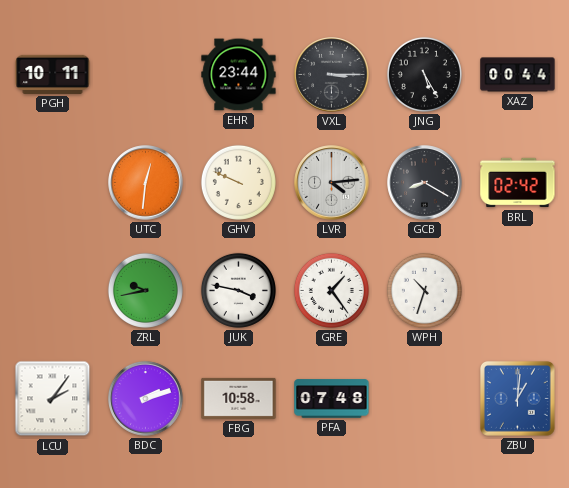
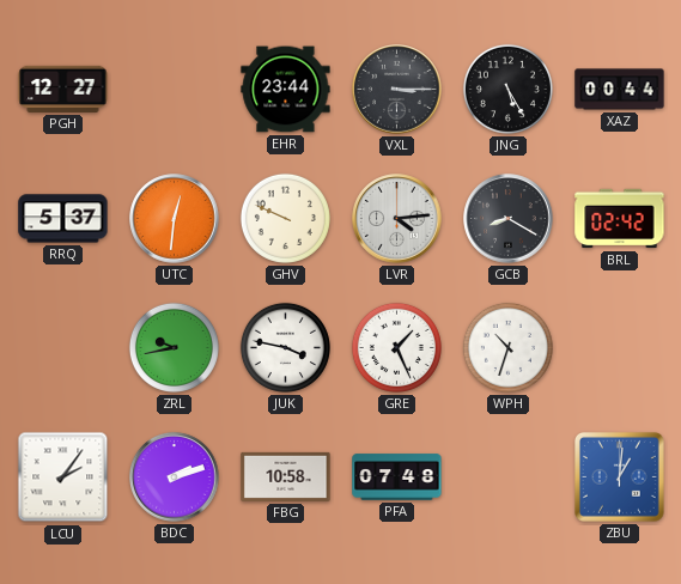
PGH: 10:11 -> 12:27 (63, 89)
RRQ: none -> 5:37 (63, 219)
GRE: 1:24 -> 1:26 (396, 347)
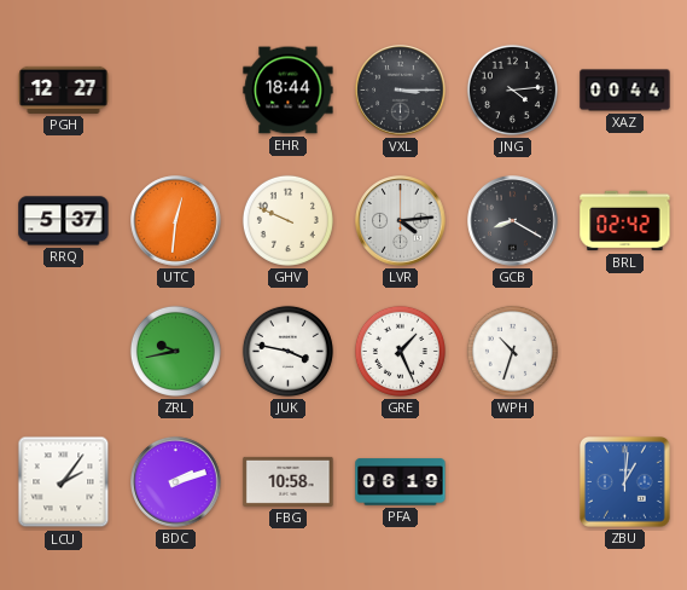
EHR: 23:44 -> 18:44 (289, 91)
JNG: 5:25 -> 4:14 (512, 89)
PFA: 07:48 -> 06:19 (401, 482)
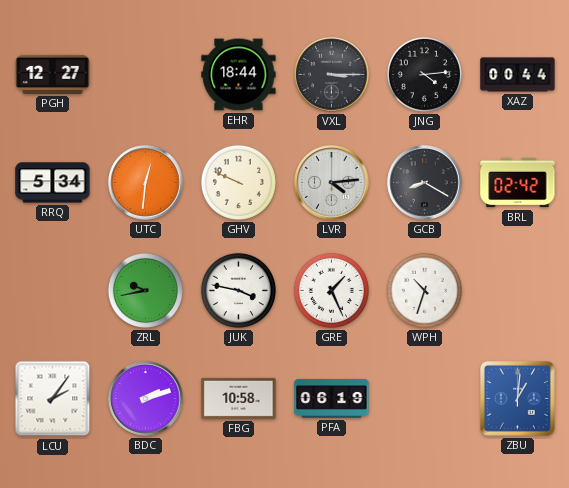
RRQ: 5:37 -> 5:34 (53, 183)
